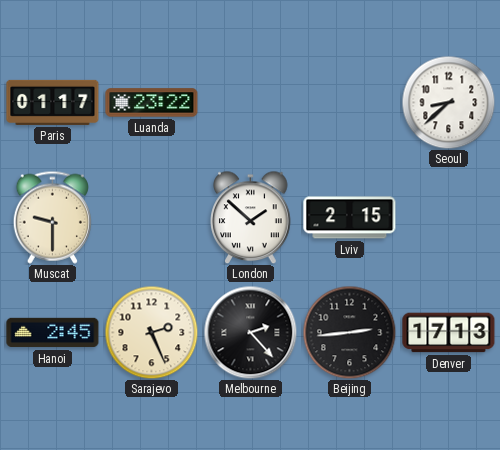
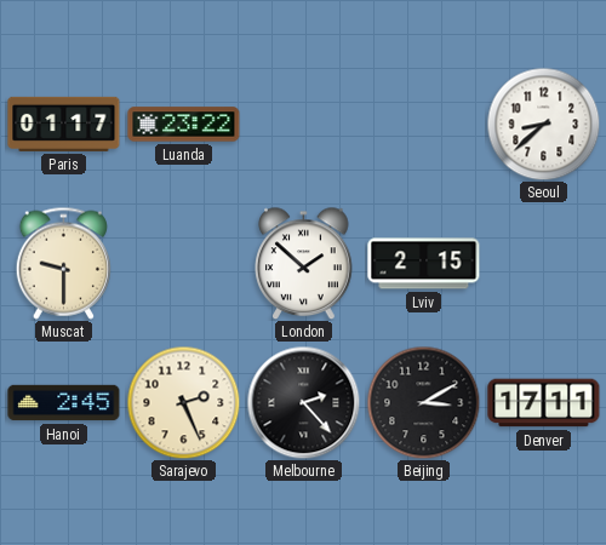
Beijing: 2:44 -> 3:10 (423, 402)
Denver: 17:13 -> 17:11 (544, 403)
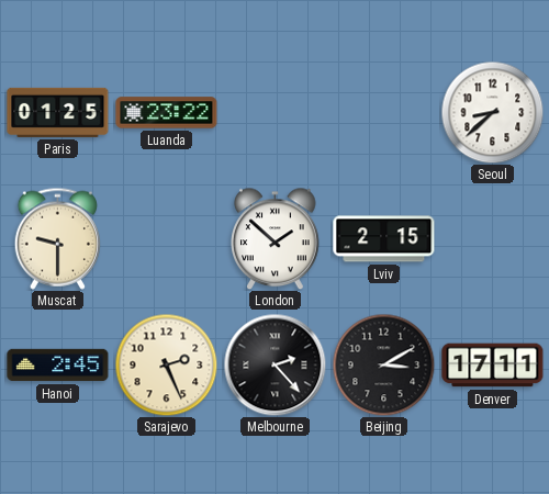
Paris: 01:17 -> 01:25 (58, 112)
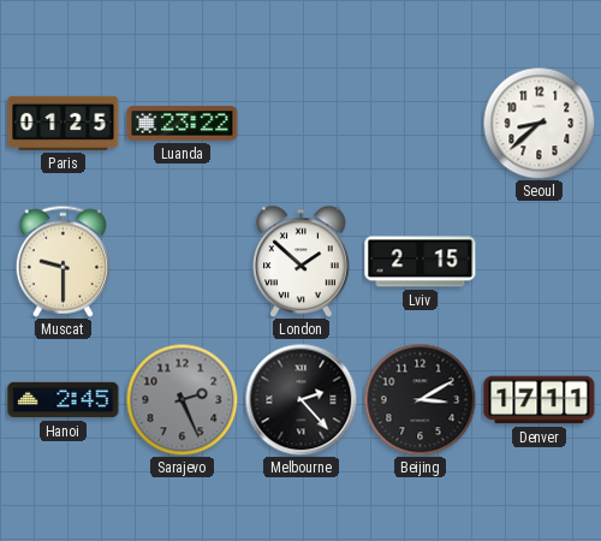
Sarajevo dial: cream -> grey (182, 399)
